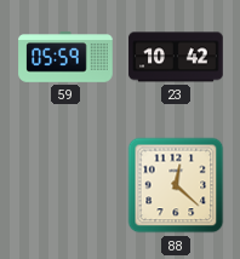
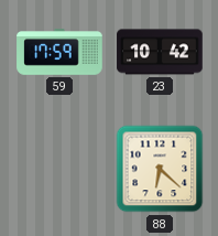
59: 05:59 -> 17:59 (59, 52)
88: 12:22 -> 6:22 (160, 169)
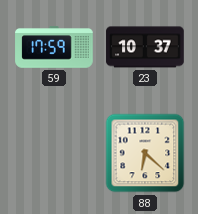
23: 10:42 -> 10:37 (145, 47)
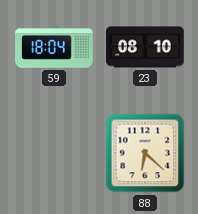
59: 17:59 -> 18:04 (54, 47)
23: 10:37 -> 08:10 (145, 47)
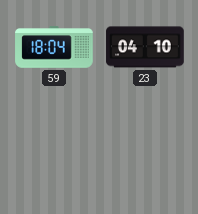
23: 08:10 -> 04:10 (145, 47)
88: 6:22 -> none (145, 153)
